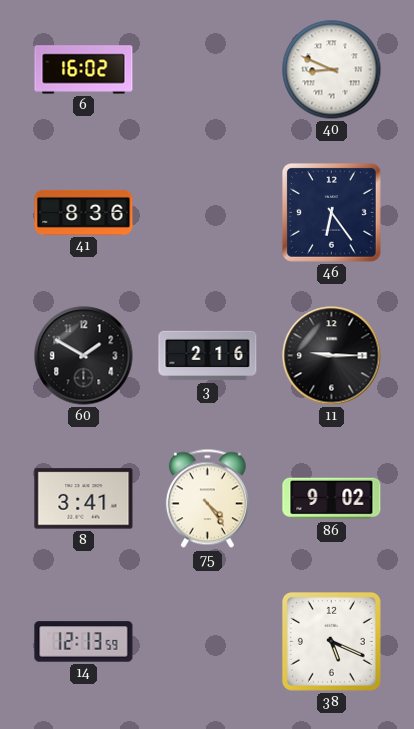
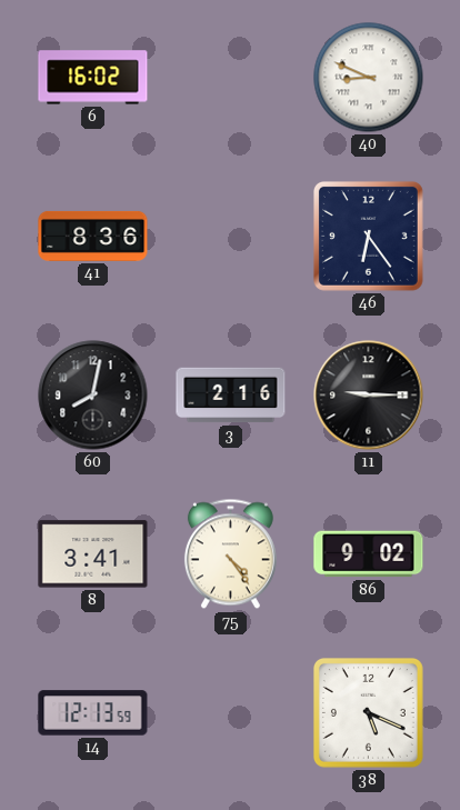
60: 1:50 -> 8:02 (93, 396)
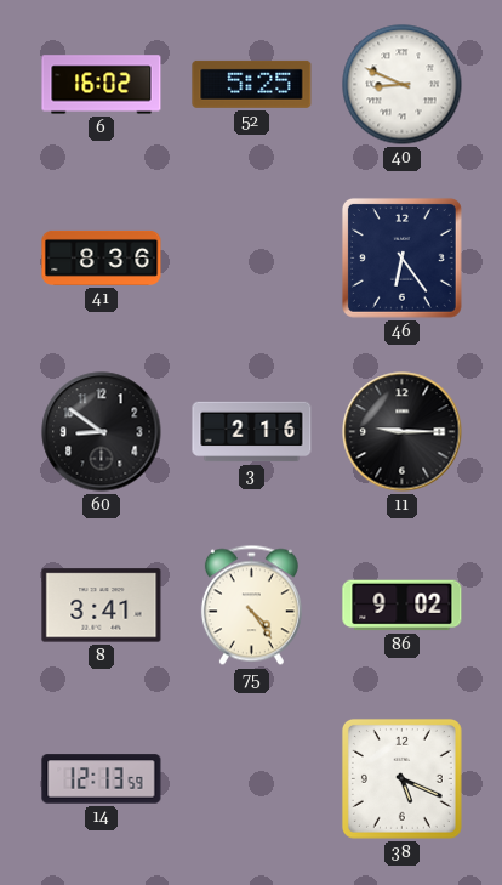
52: none -> 5:25 (252, 84)
60: 8:02 -> 8:51 (102, 432)
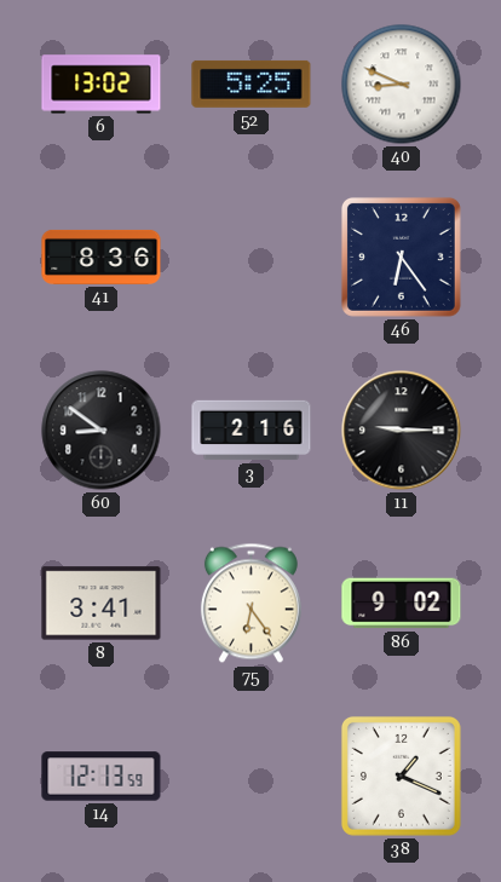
6: 16:02 -> 13:02 (102, 85)
75: 4:24 -> 6:24 (250, 604)
38: 5:19 -> 1:19 (401, 776)
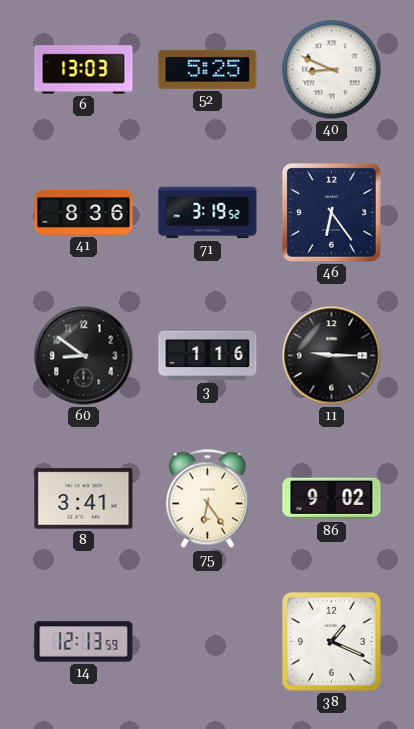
6: 13:02 -> 13:03 (84, 70)
71: none -> 3:19 (208, 213)
3: 2:16 -> 1:16 (208, 356)
